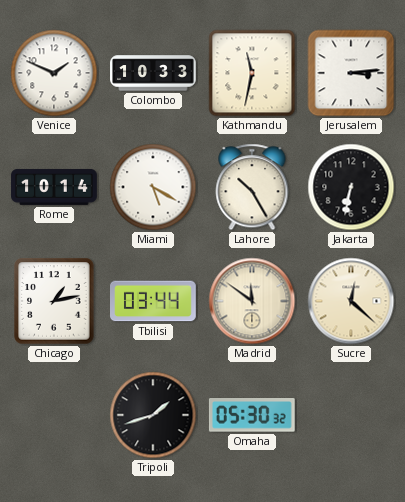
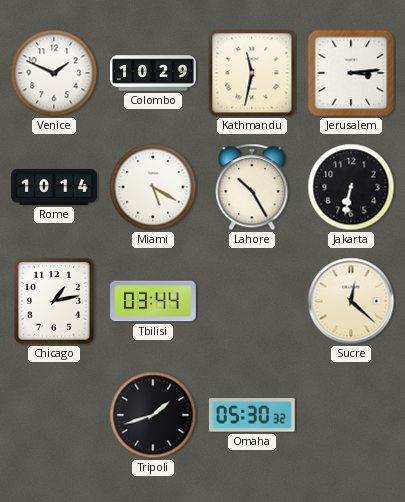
Colombo: 10:33 -> 10:29 (153, 73)
Madrid: 11:51 -> none (252, 301)
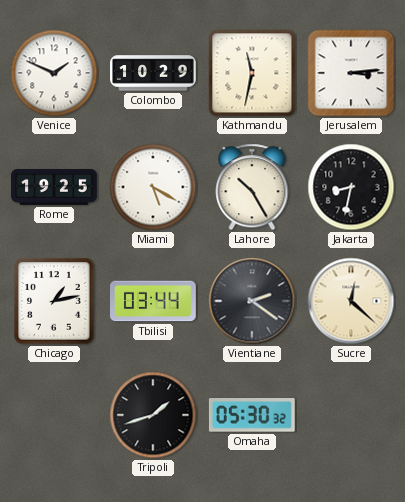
Rome: 10:14 -> 19:25 (54, 188)
Jakarta: 6:32 -> 8:32 (351, 187)
Vientiane: none -> 2:21 (252, 301)
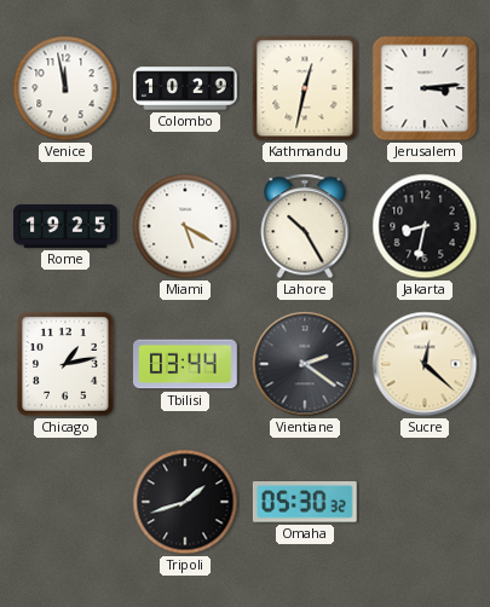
Venice: 1:49 -> 11:58 (65, 88)
Kathmandu: 11:32 -> 12:32 (305, 88)
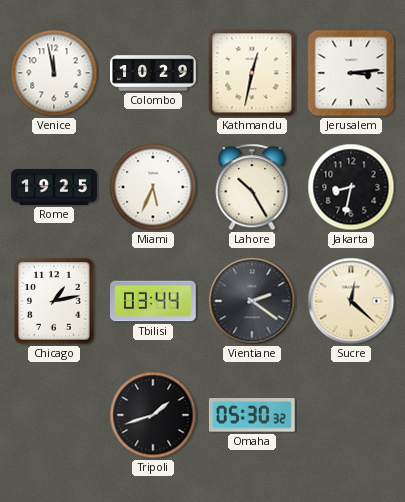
Miami: 5:20 -> 5:34 (153, 187)
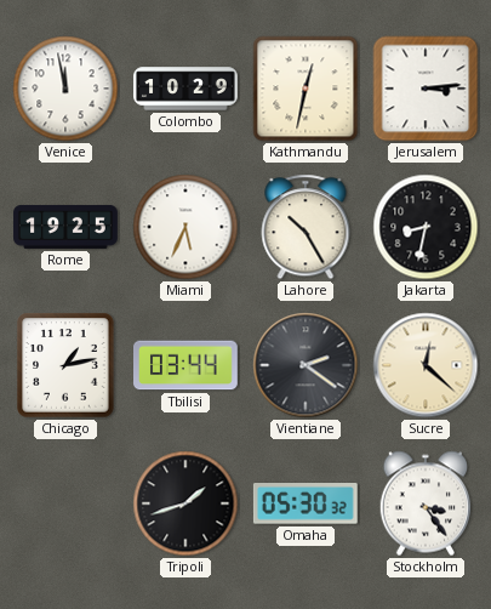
Stockholm: none -> 3:24 (426, 503)
